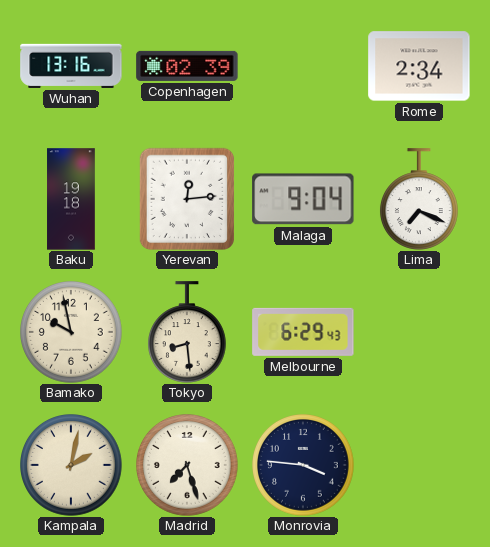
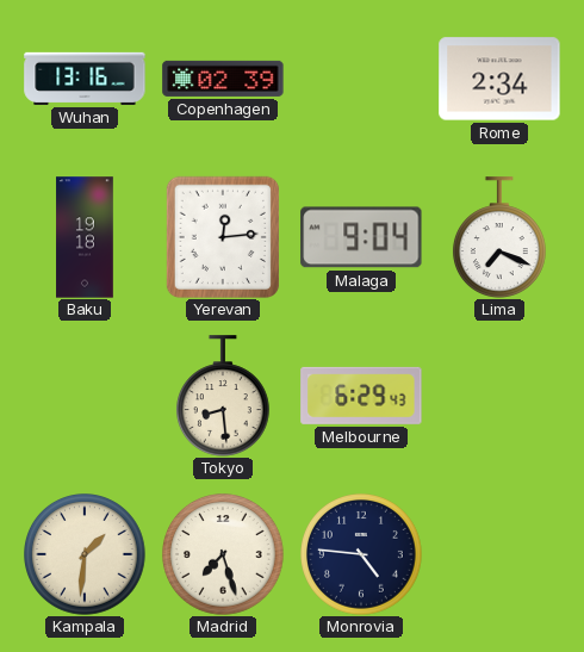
Bamako: 9:58 -> none (72, 333)
Kampala: 2:02 -> 1:31 (86, 555)
Monrovia: 3:46 -> 4:46 (362, 555)
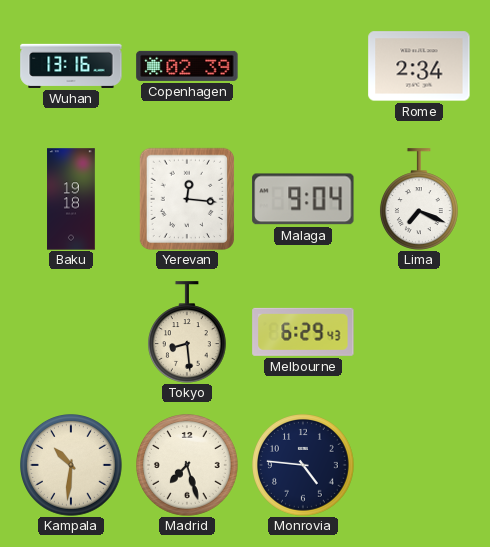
Yerevan: 12:14 -> 12:16 (186, 198)
Kampala: 1:31 -> 10:31 (72, 466)
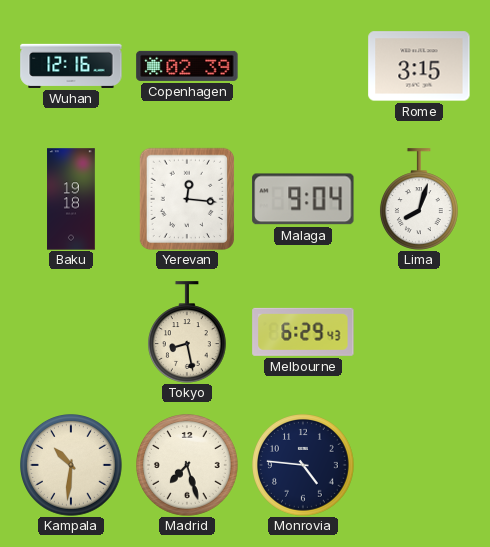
Wuhan: 13:16 -> 12:16 (71, 66)
Rome: 2:34 -> 3:15 (419, 66)
Lima: 7:19 -> 8:03 (419, 199)
Tokyo: 8:29 -> 8:28 (187, 332)
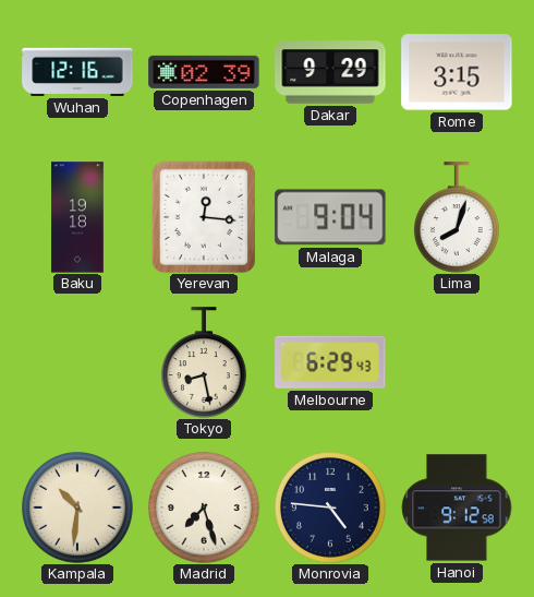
Dakar: none -> 9:29 (330, 72)
Hanoi: none -> 9:12 (457, 508)
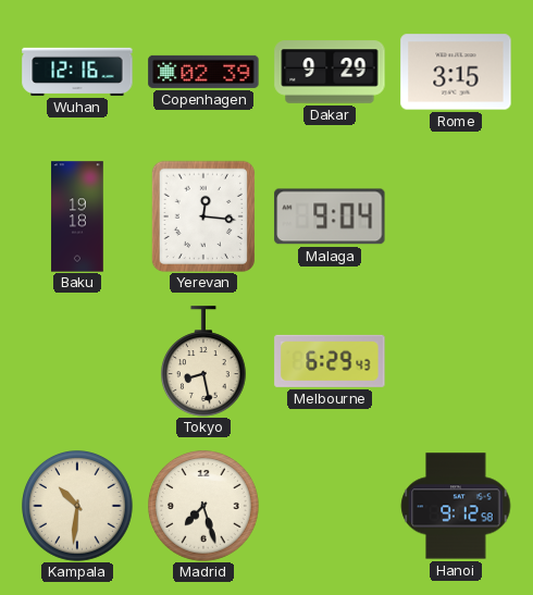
Lima: 8:03 -> none (457, 217)
Monrovia: 4:46 -> none (331, 509)
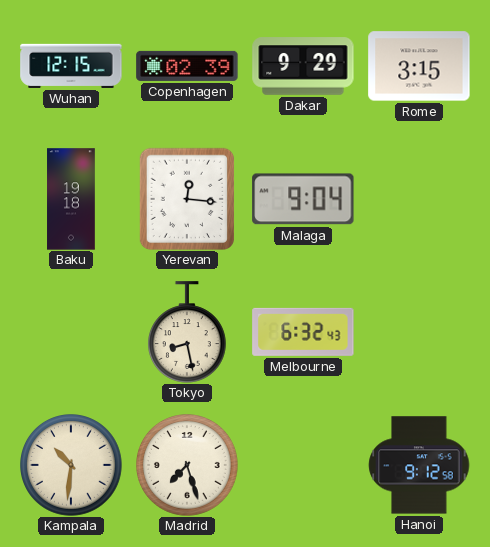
Wuhan: 12:16 -> 12:15 (71, 66)
Melbourne: 6:29 -> 6:32 (303, 332)
